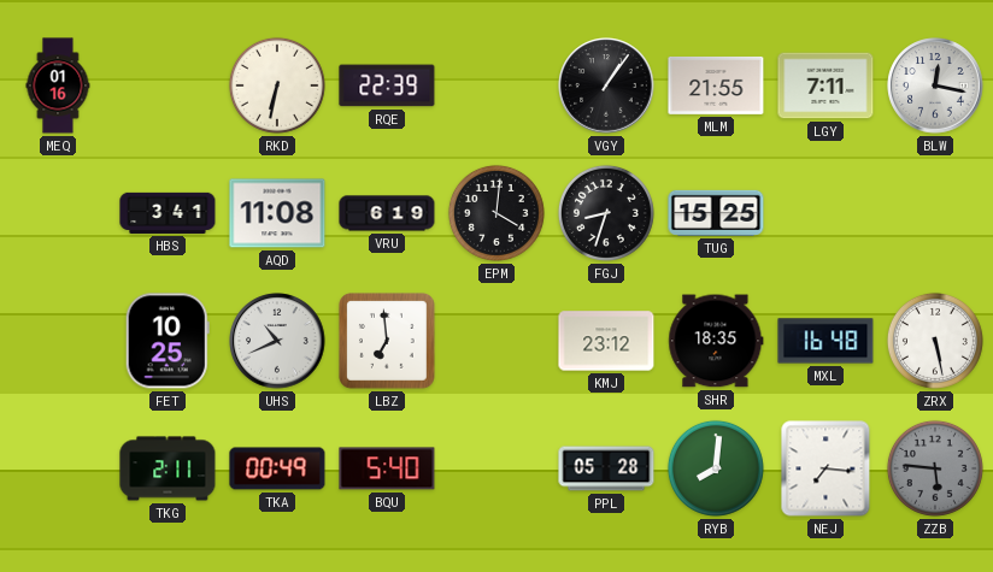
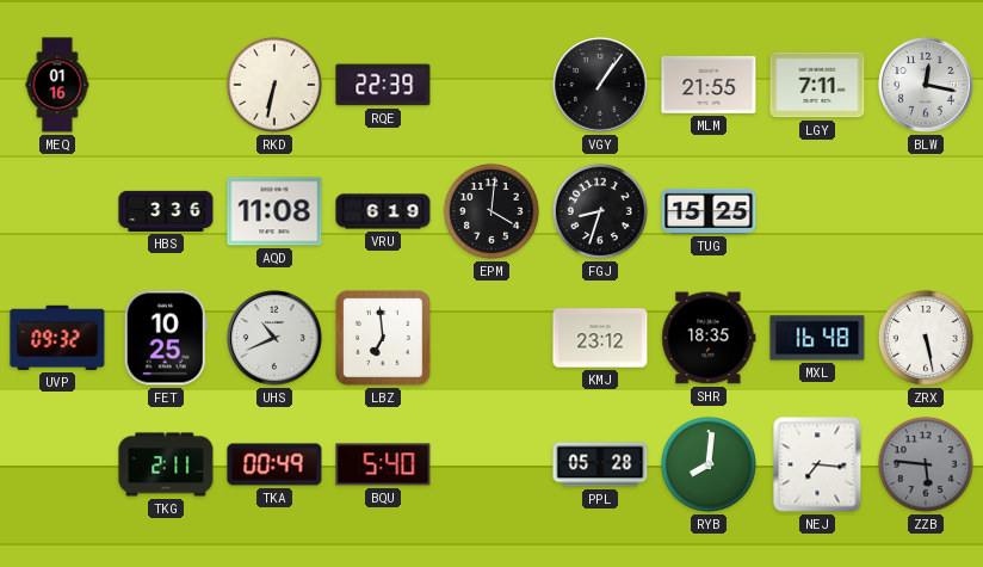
HBS: 3:41 -> 3:36 (166, 211)
UVP: none -> 09:32 (57, 338)
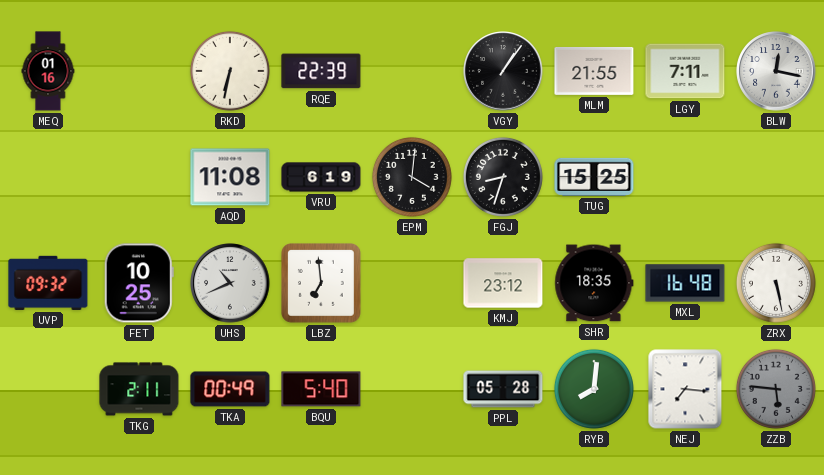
HBS: 3:36 -> none (166, 211)
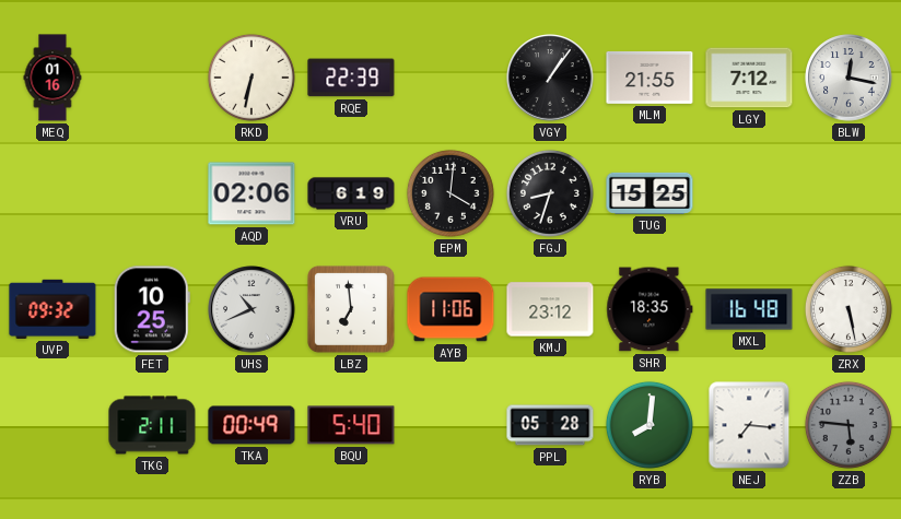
LGY: 7:11 -> 7:12 (749, 78)
AQD: 11:08 -> 02:06 (251, 193)
AYB: none -> 11:06 (450, 309)
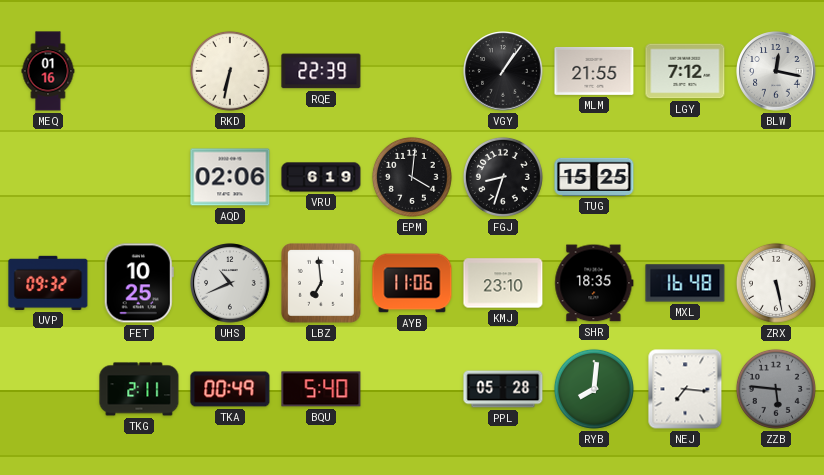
KMJ: 23:12 -> 23:10 (503, 283)
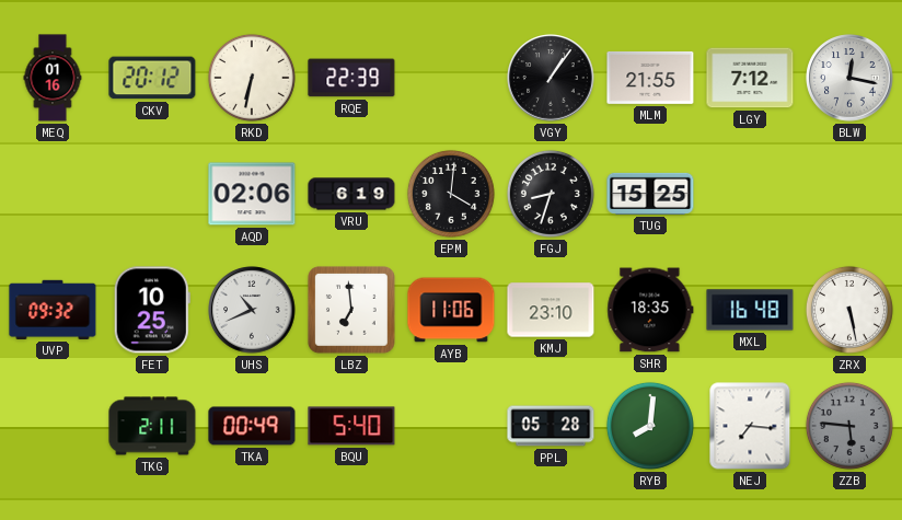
CKV: none -> 20:12 (152, 78)
